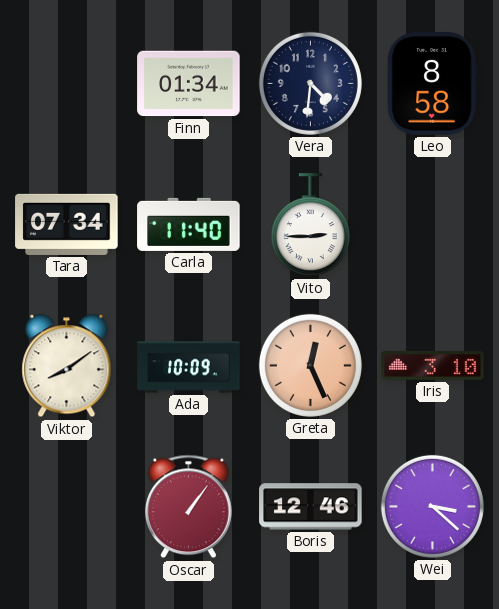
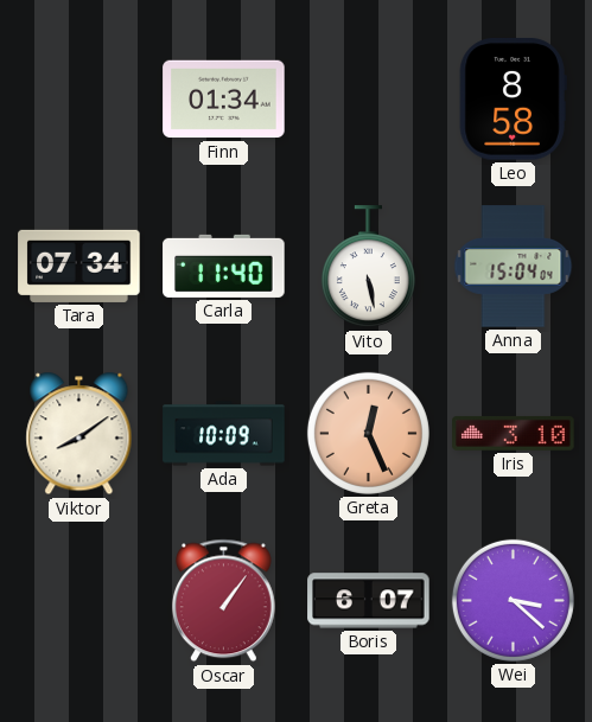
Vera: 4:31 -> none (310, 83)
Vito: 2:45 -> 5:28 (368, 267)
Anna: none -> 15:04 (514, 267)
Boris: 12:46 -> 6:07 (369, 601)
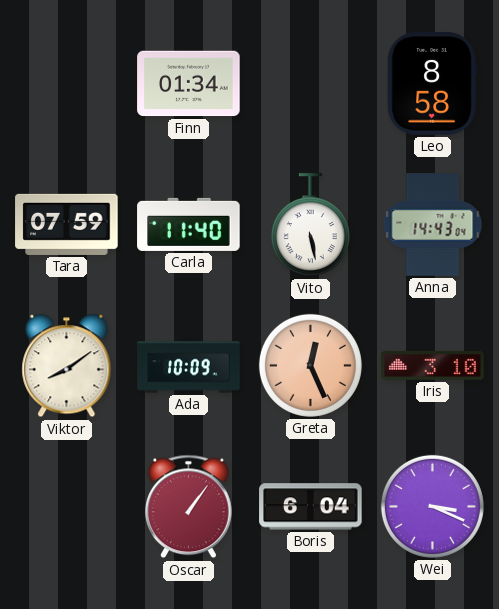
Tara: 07:34 -> 07:59 (67, 224)
Anna: 15:04 -> 14:43 (433, 225)
Boris: 6:07 -> 6:04 (311, 507)
Wei: 3:22 -> 3:19 (432, 506)
